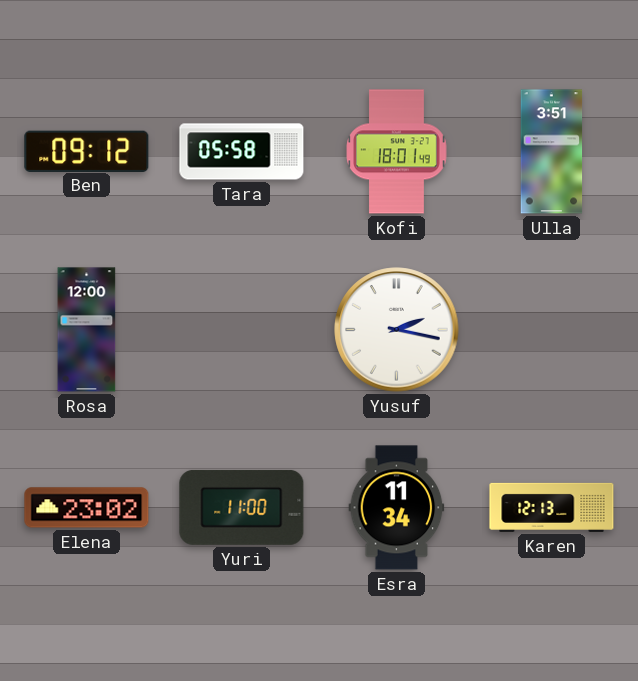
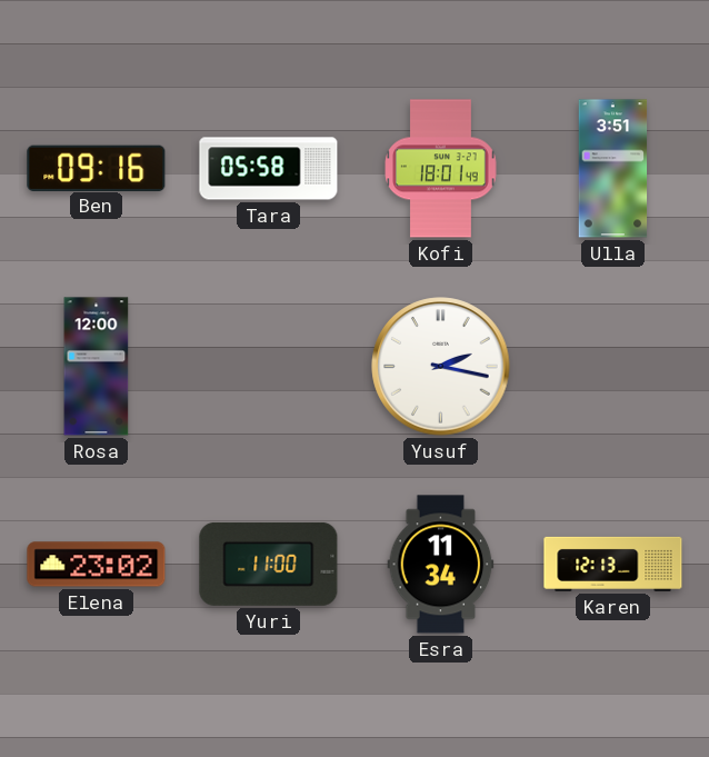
Ben: 09:12 -> 09:16 (97, 168)
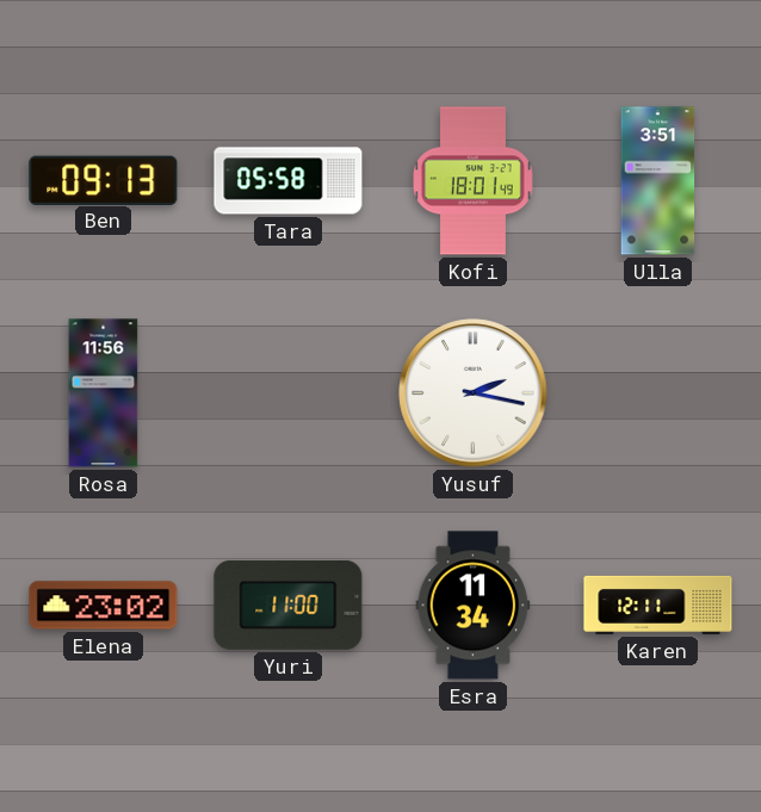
Ben: 09:16 -> 09:13 (104, 180)
Rosa: 12:00 -> 11:56 (104, 393)
Karen: 12:13 -> 12:11 (658, 605)
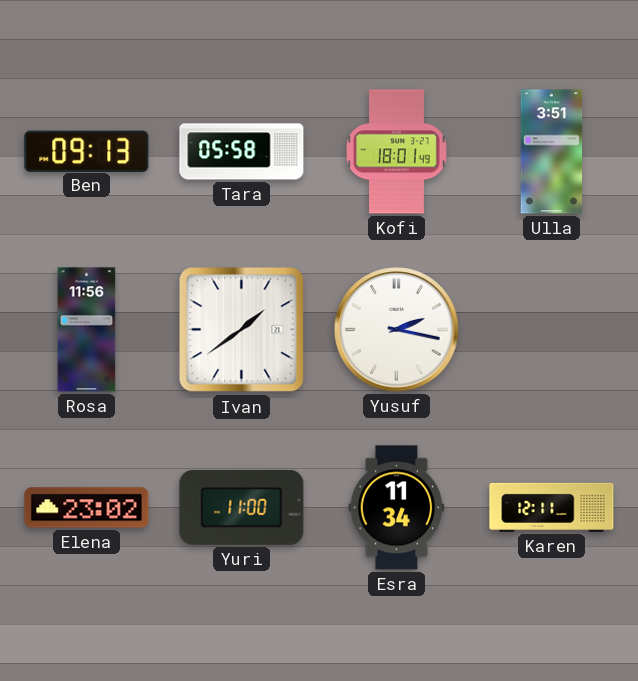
Ivan: none -> 1:39 (242, 330)
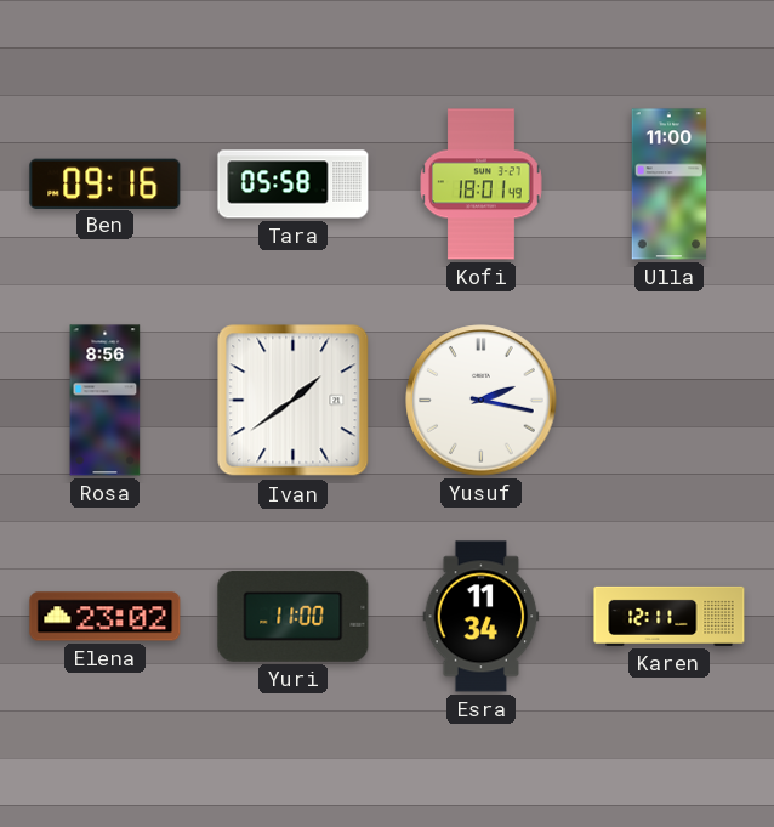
Ben: 09:13 -> 09:16 (106, 183)
Ulla: 3:51 -> 11:00 (670, 185)
Rosa: 11:56 -> 8:56 (106, 401)
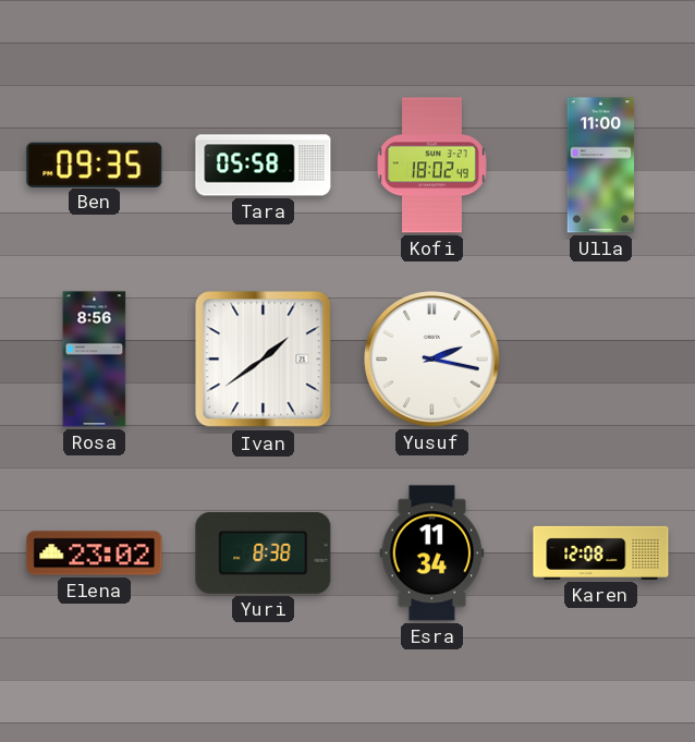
Ben: 09:16 -> 09:35 (95, 165)
Kofi: 18:01 -> 18:02 (432, 166)
Yuri: 11:00 -> 8:38 (264, 552)
Karen: 12:11 -> 12:08 (601, 552)
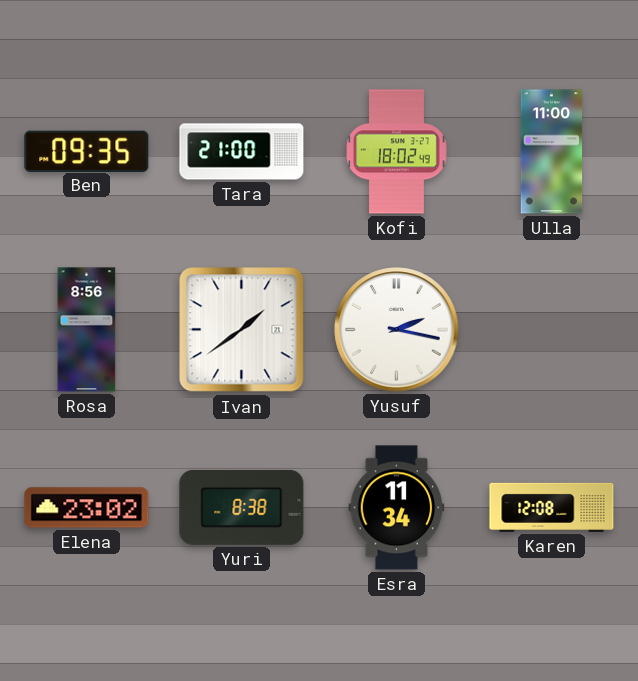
Tara: 05:58 -> 21:00 (242, 152)
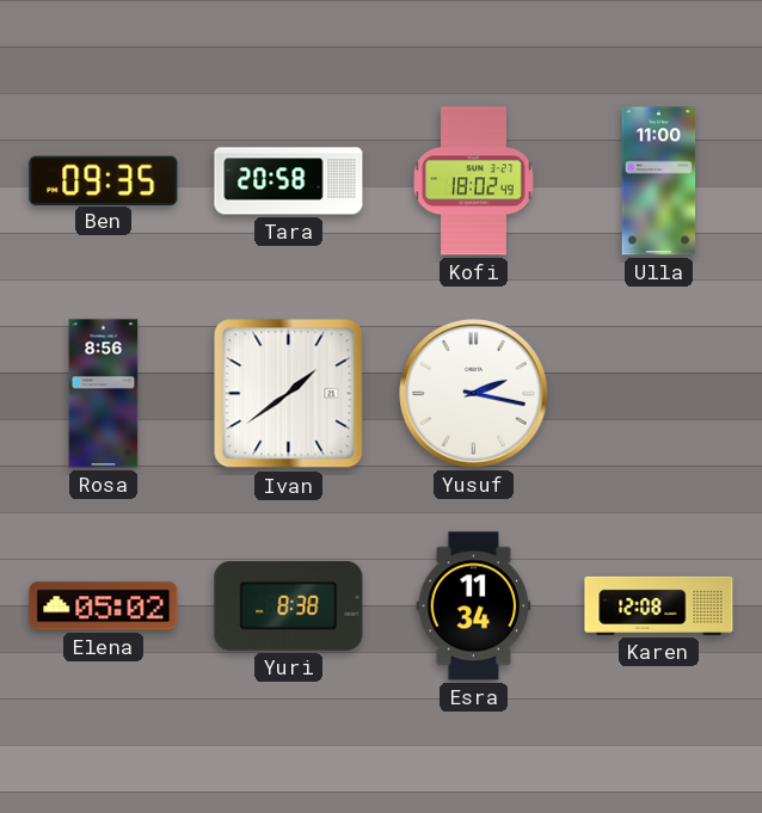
Tara: 21:00 -> 20:58 (289, 181)
Elena: 23:02 -> 05:02 (104, 606)
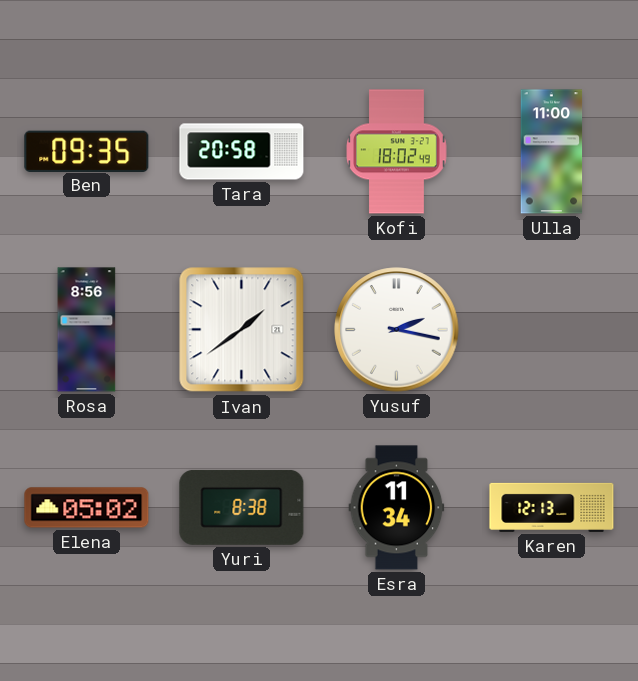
Karen: 12:08 -> 12:13 (552, 507)
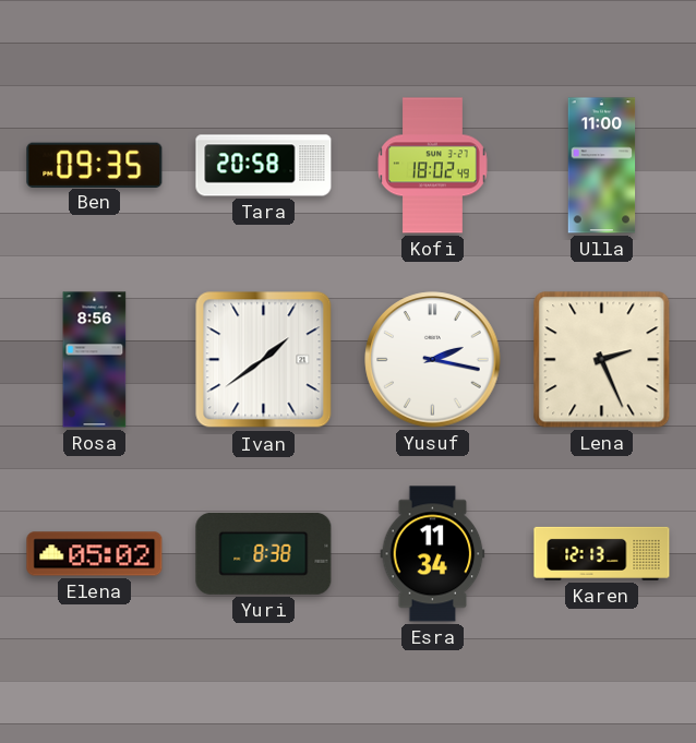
Lena: none -> 2:26 (602, 360)
